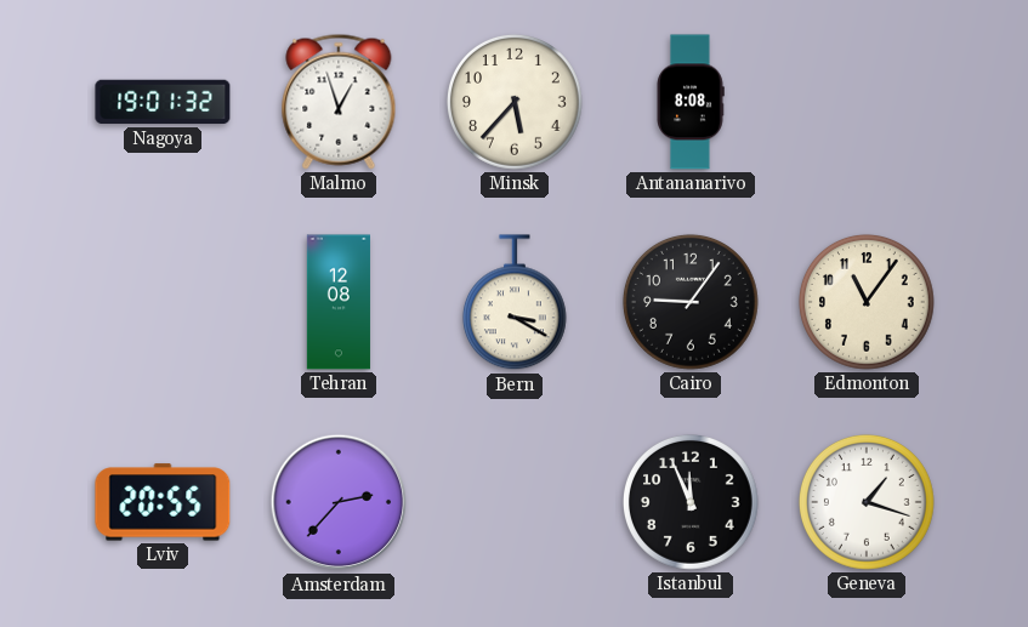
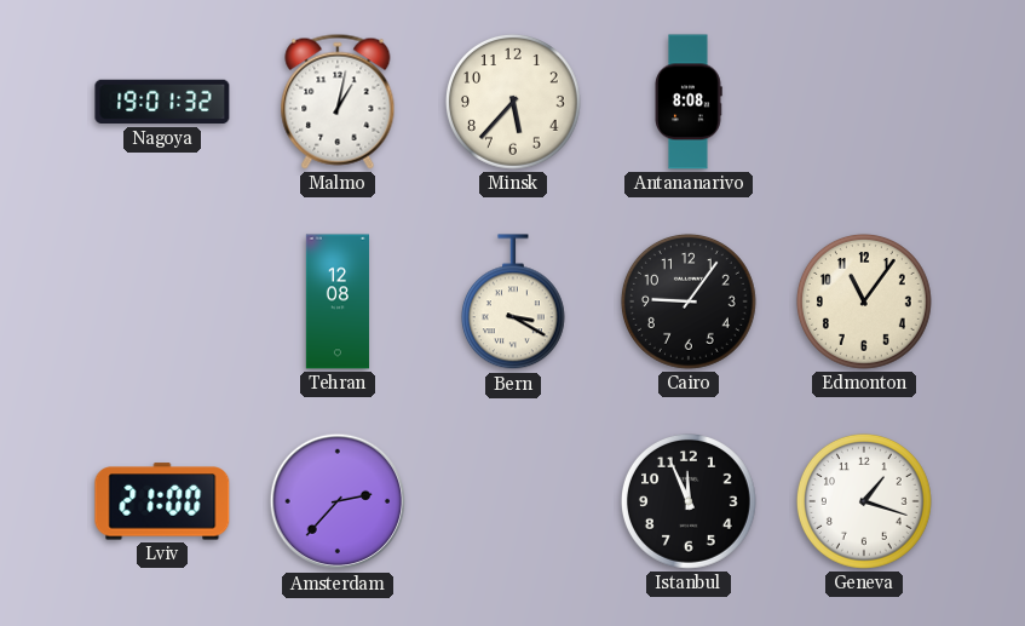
Malmo: 12:57 -> 1:02 (338, 102)
Lviv: 20:55 -> 21:00 (162, 501)
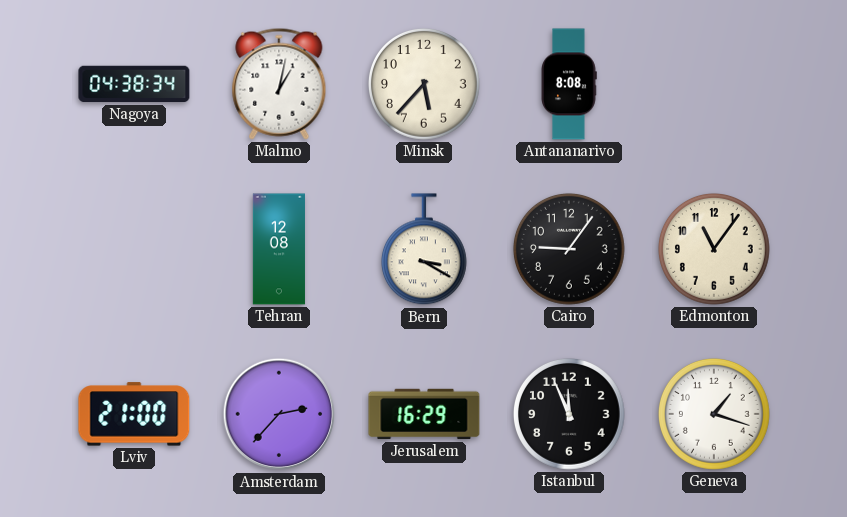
Nagoya: 19:01 -> 04:38 (134, 84)
Jerusalem: none -> 16:29 (424, 414)
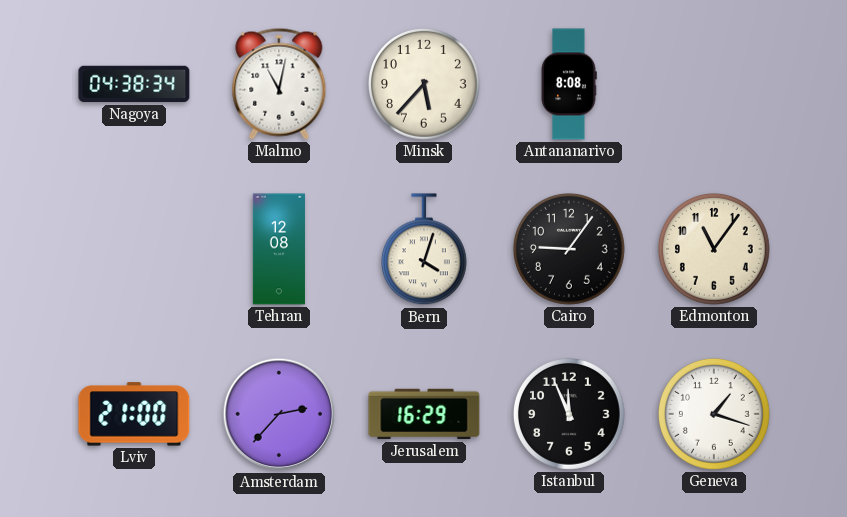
Malmo: 1:02 -> 11:02 (279, 84)
Bern: 3:20 -> 4:03 (424, 250)
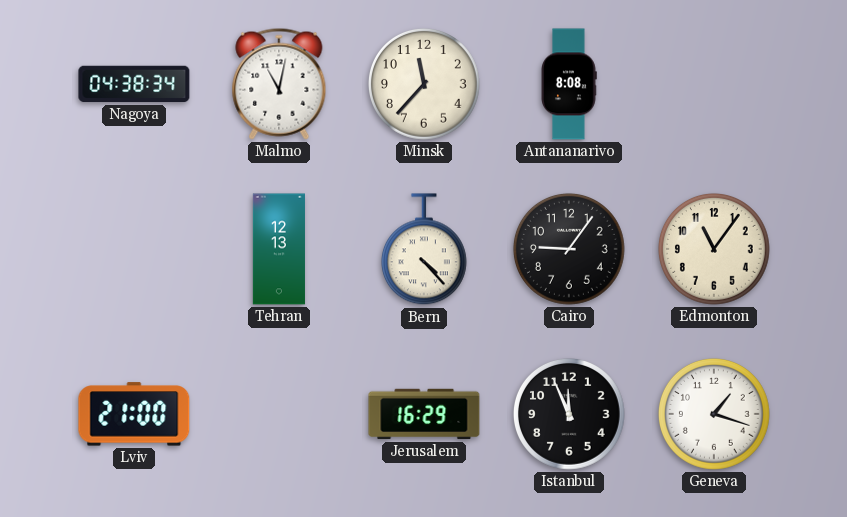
Minsk: 5:37 -> 11:37 (424, 84)
Tehran: 12:08 -> 12:13 (278, 249)
Bern: 4:03 -> 4:23 (424, 250)
Amsterdam: 2:37 -> none (279, 414)
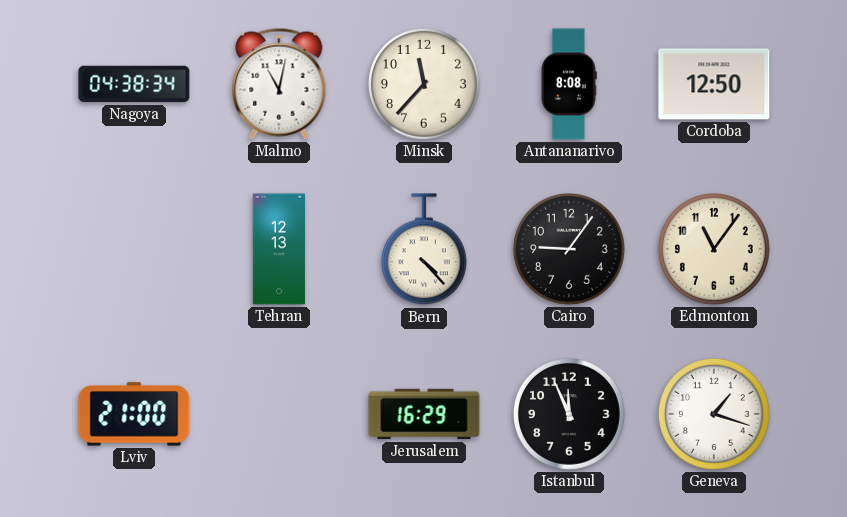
Cordoba: none -> 12:50 (714, 84)
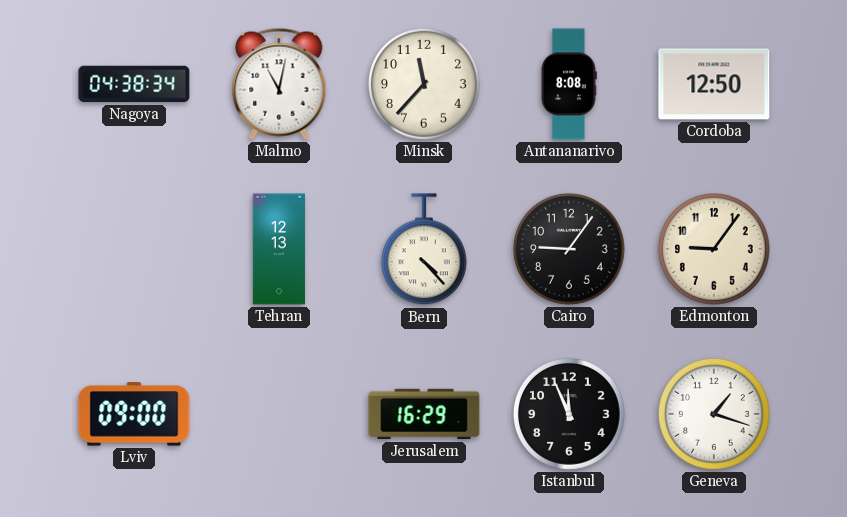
Edmonton: 11:06 -> 9:06 (714, 249)
Lviv: 21:00 -> 09:00 (134, 414)
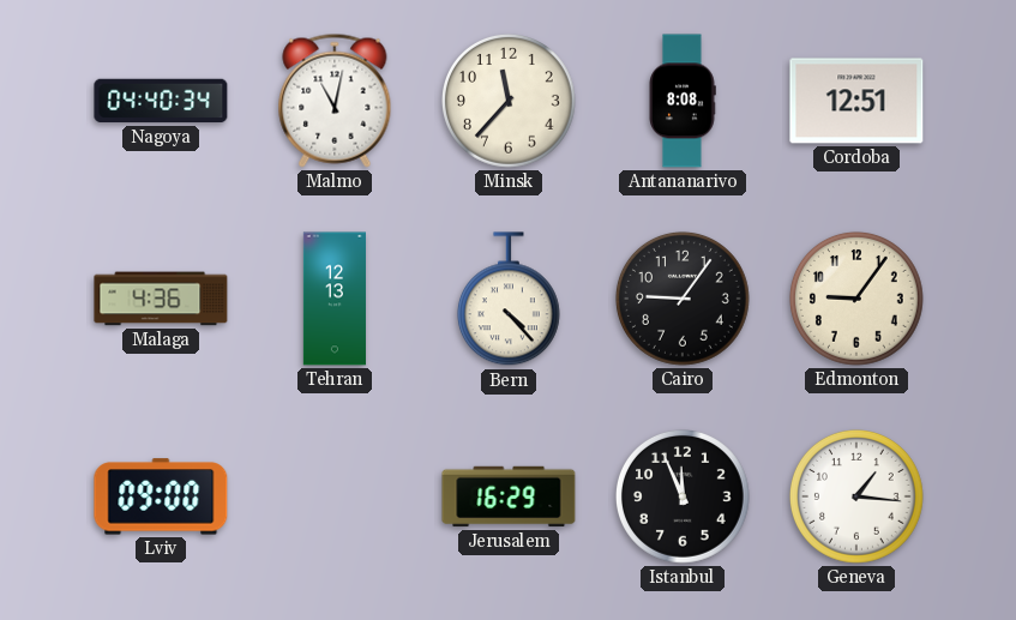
Nagoya: 04:38 -> 04:40 (161, 101)
Cordoba: 12:50 -> 12:51 (856, 101)
Malaga: none -> 4:36 (161, 299)
Geneva: 1:18 -> 1:16 (856, 496)
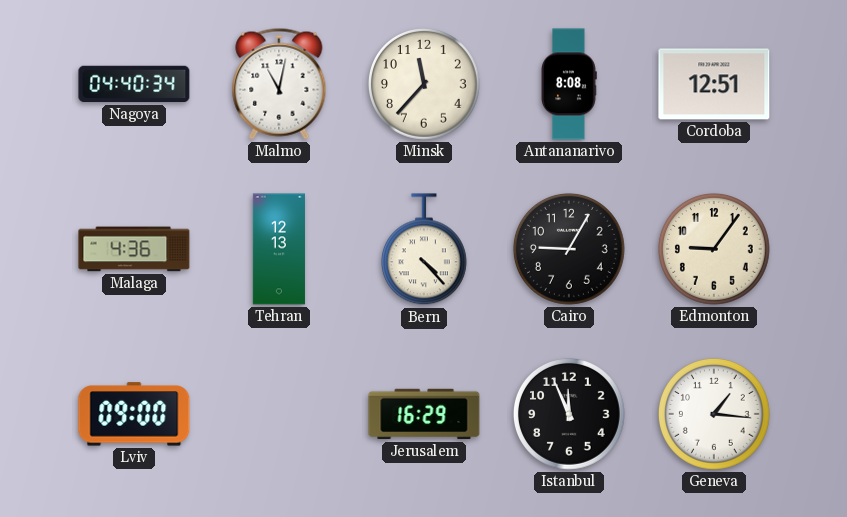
Cairo: 9:06 -> 9:05 (569, 249)
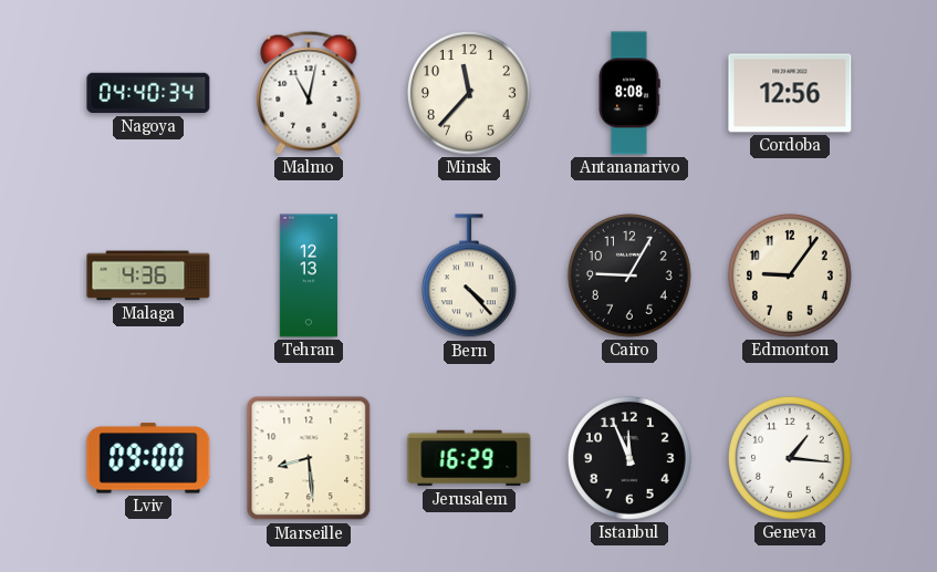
Cordoba: 12:51 -> 12:56 (790, 93)
Marseille: none -> 8:29 (309, 458)
